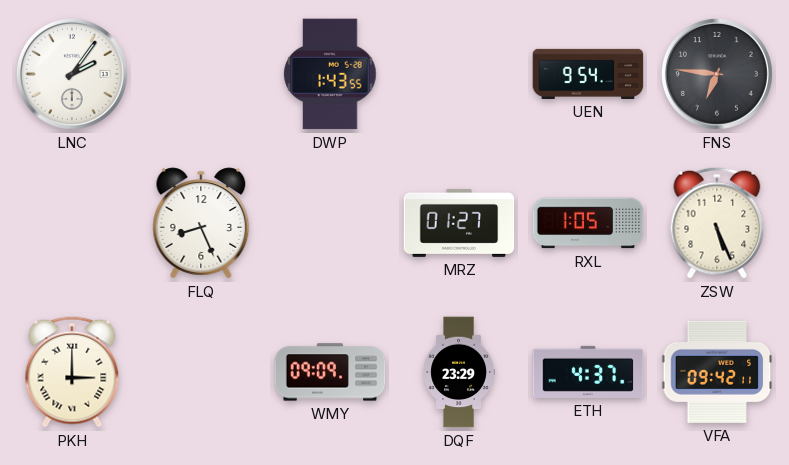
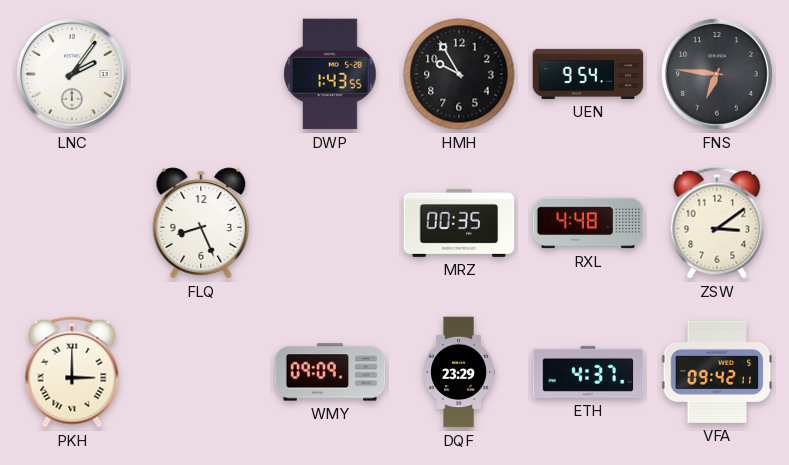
HMH: none -> 9:55 (459, 74)
MRZ: 01:27 -> 00:35 (459, 223)
RXL: 1:05 -> 4:48 (588, 223)
ZSW: 5:26 -> 3:09 (717, 223)
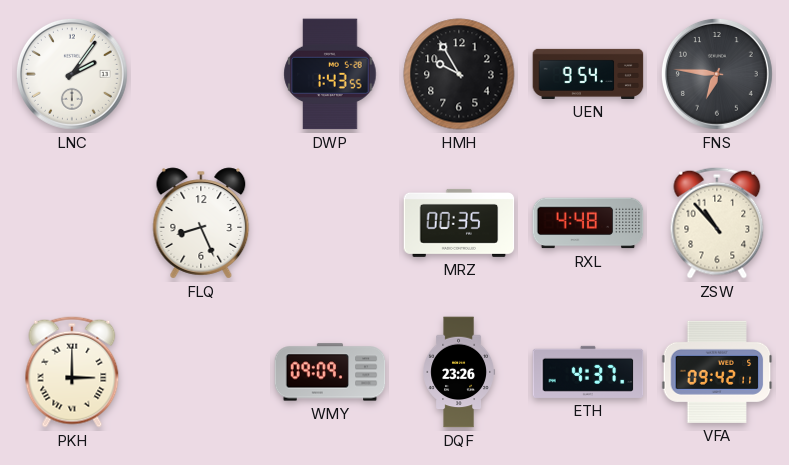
ZSW: 3:09 -> 10:53 (717, 223)
DQF: 23:29 -> 23:26 (459, 372)
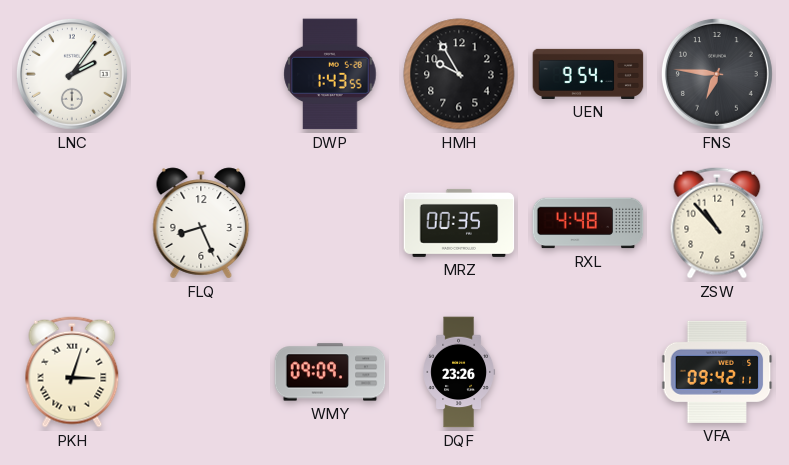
PKH: 3:00 -> 3:03 (72, 372)
ETH: 4:37 -> none (588, 372)
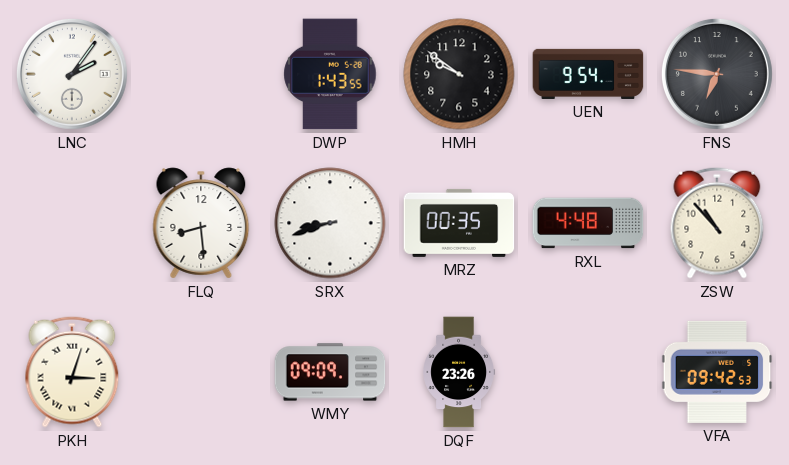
HMH: 9:55 -> 9:51 (459, 74)
FLQ: 8:26 -> 8:29 (201, 223)
SRX: none -> 8:42 (330, 223)
VFA: 09:42:11 -> 09:42:53 (717, 372)
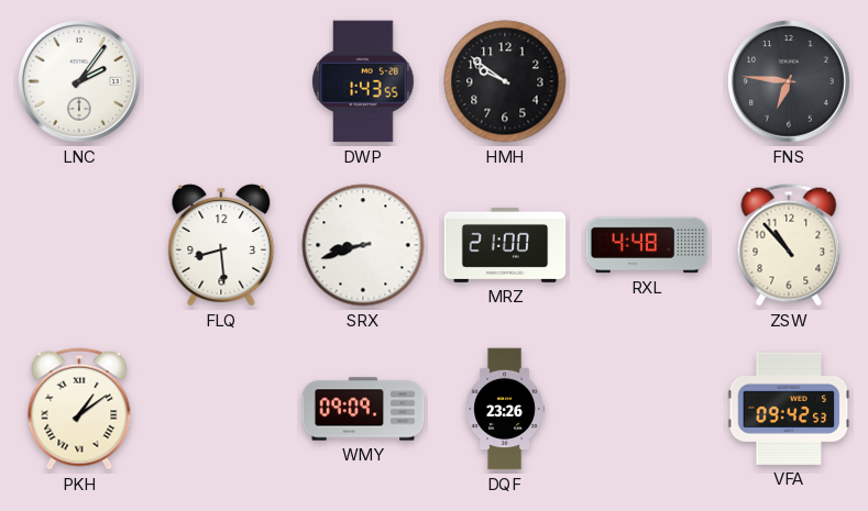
UEN: 9:54 -> none (588, 74)
MRZ: 00:35 -> 21:00 (505, 245)
PKH: 3:03 -> 1:09 (79, 409)
